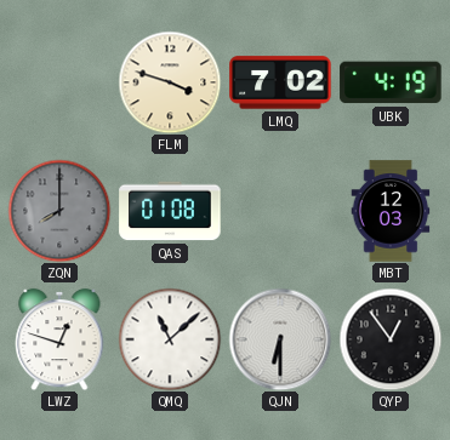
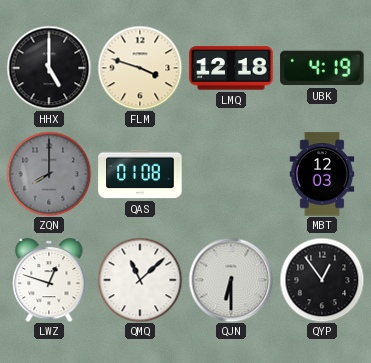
HHX: none -> 5:00 (49, 68)
LMQ: 7:02 -> 12:18 (231, 68)
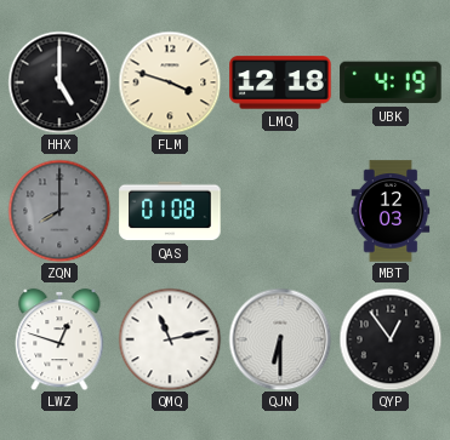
QMQ: 11:08 -> 11:13 (170, 339)
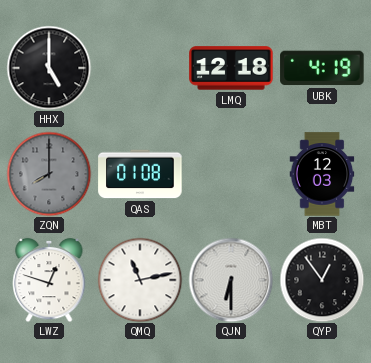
FLM: 3:48 -> none (170, 82)
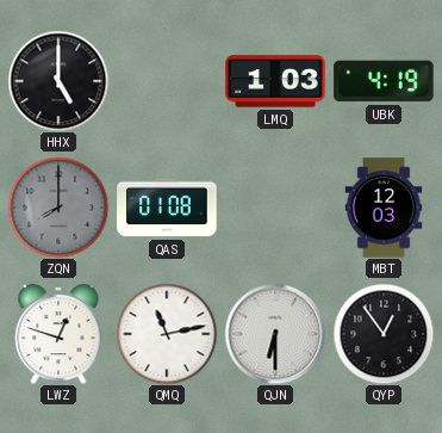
LMQ: 12:18 -> 1:03 (275, 81)
